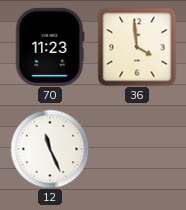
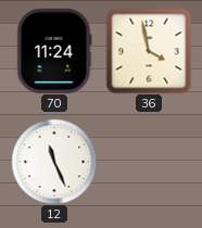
70: 11:23 -> 11:24 (54, 51)
36: 3:59 -> 3:58 (149, 51)
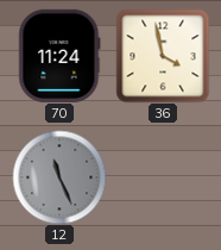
12 dial: white -> grey (59, 177)
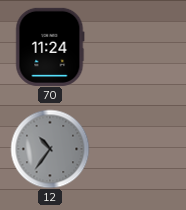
36: 3:58 -> none (163, 56)
12: 11:26 -> 10:36 (50, 149)
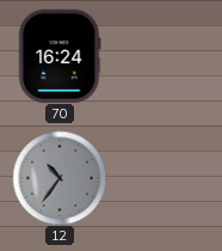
70: 11:24 -> 16:24 (60, 56)
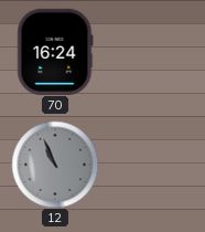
12: 10:36 -> 10:56 (55, 165)
